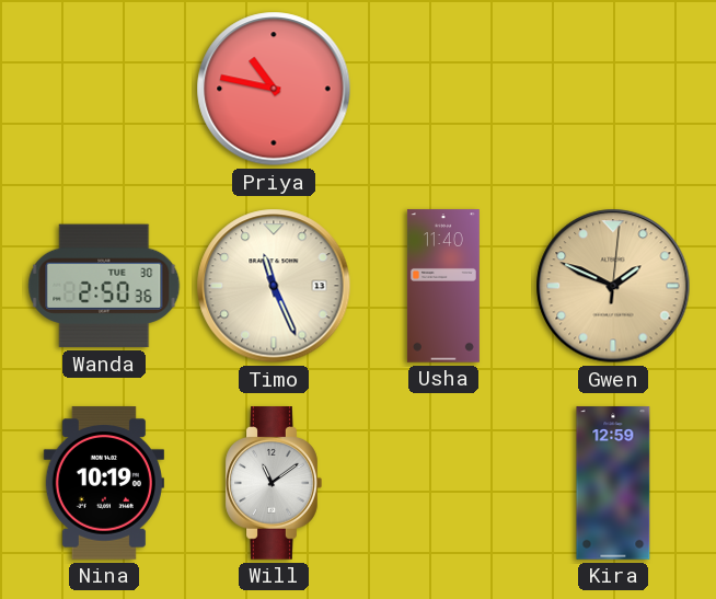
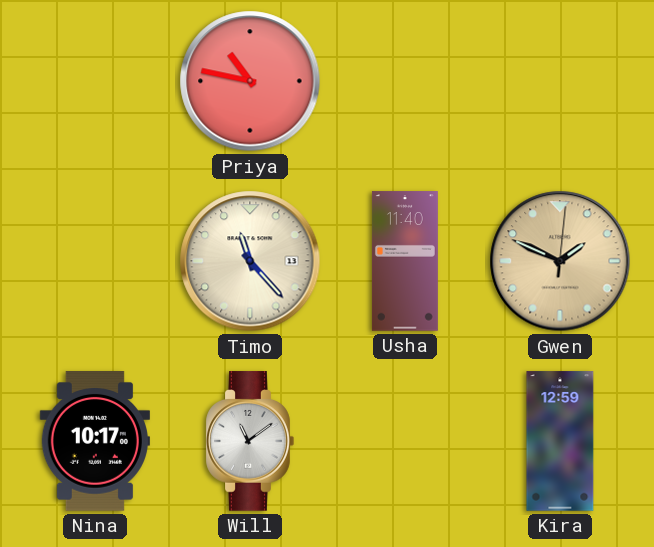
Wanda: 2:50 -> none (104, 286)
Timo: 11:26 -> 11:23 (250, 261)
Nina: 10:19 -> 10:17 (95, 441)
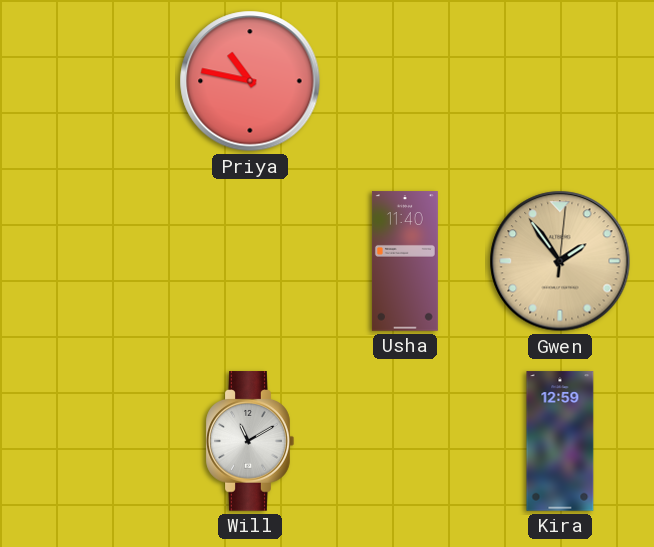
Timo: 11:23 -> none (250, 261)
Gwen: 1:49 -> 1:54 (560, 261)
Nina: 10:17 -> none (95, 441)
Will: 11:09 -> 11:10 (250, 441)
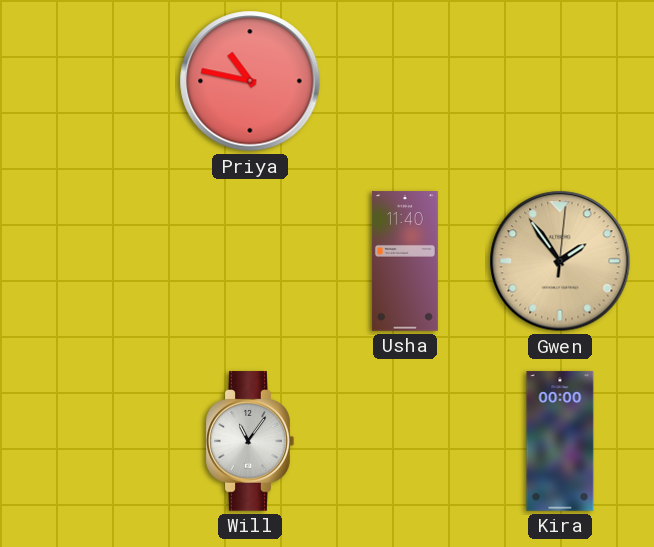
Will: 11:10 -> 11:06 (250, 441)
Kira: 12:59 -> 00:00 (560, 441)
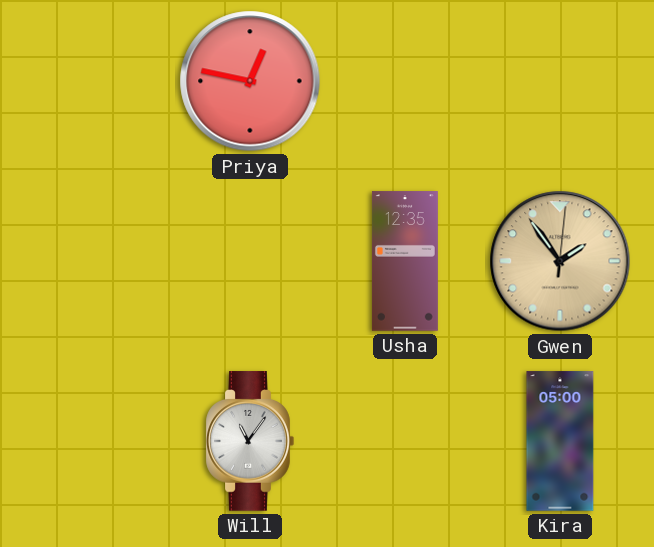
Priya: 10:47 -> 12:47 (250, 81)
Usha: 11:40 -> 12:35 (405, 261)
Kira: 00:00 -> 05:00 (560, 441)
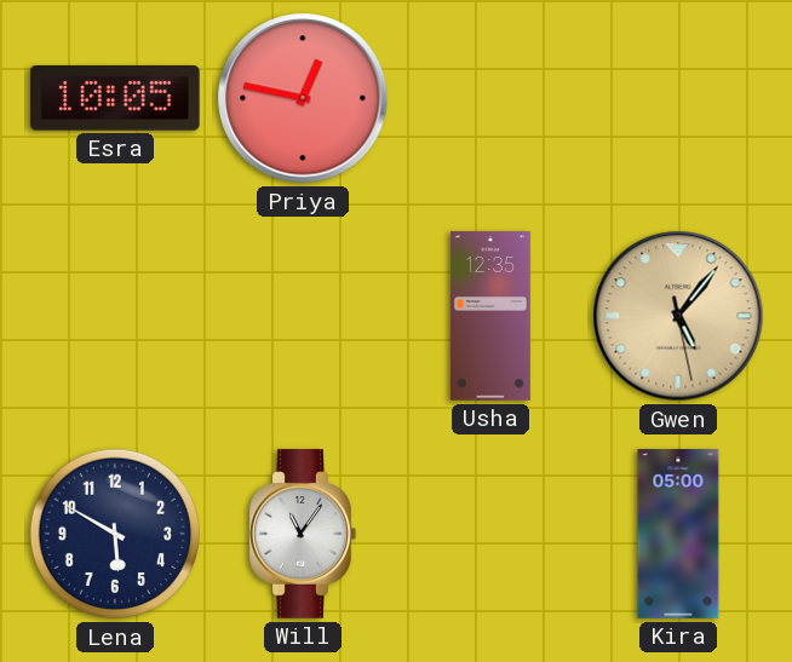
Esra: none -> 10:05 (116, 99)
Gwen: 1:54 -> 5:06 (678, 316)
Lena: none -> 5:50 (115, 534)
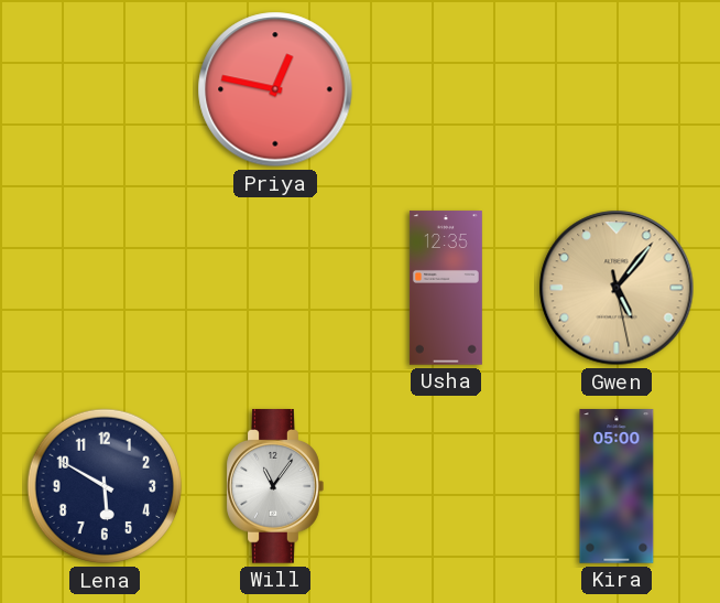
Esra: 10:05 -> none (116, 99)
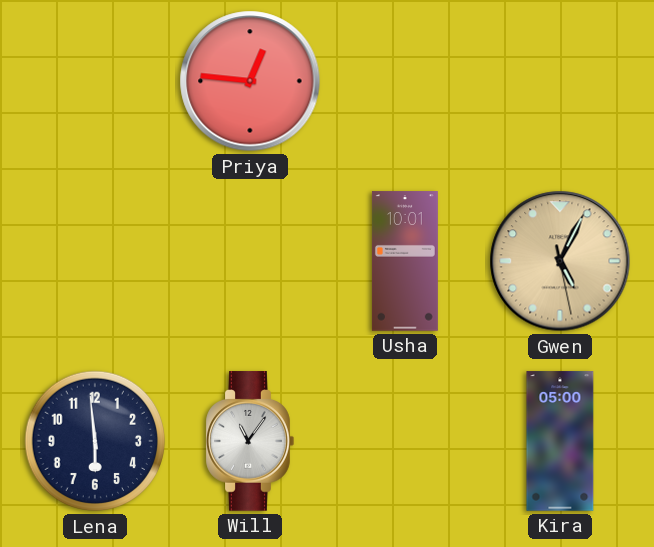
Priya: 12:47 -> 12:46 (250, 81)
Usha: 12:35 -> 10:01 (405, 261)
Gwen: 5:06 -> 5:04 (560, 261)
Lena: 5:50 -> 5:59 (95, 441)
